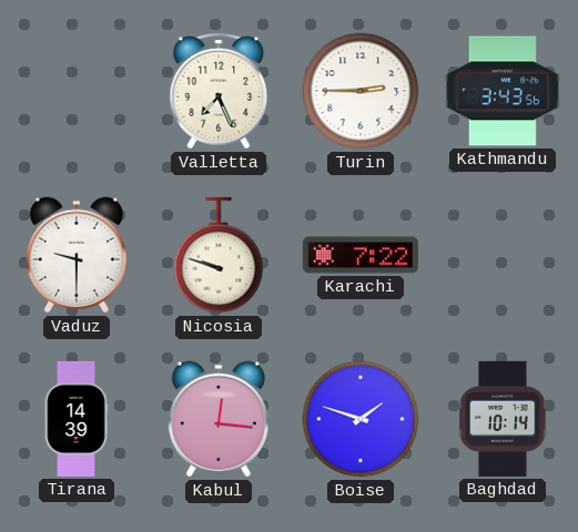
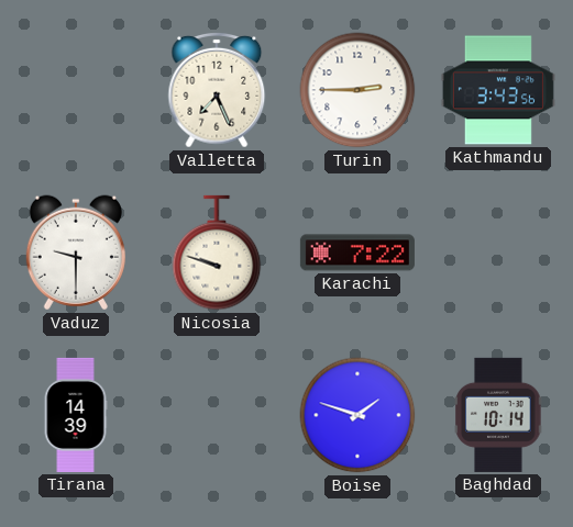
Kabul: 12:16 -> none (219, 419)
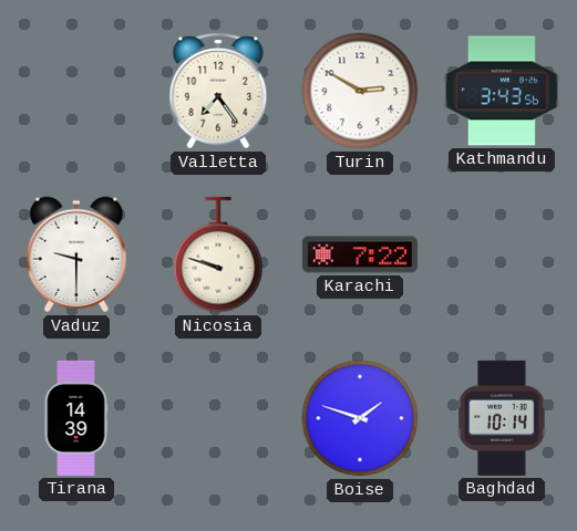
Valletta: 7:26 -> 7:24 (218, 91)
Turin: 2:45 -> 2:50 (360, 91)
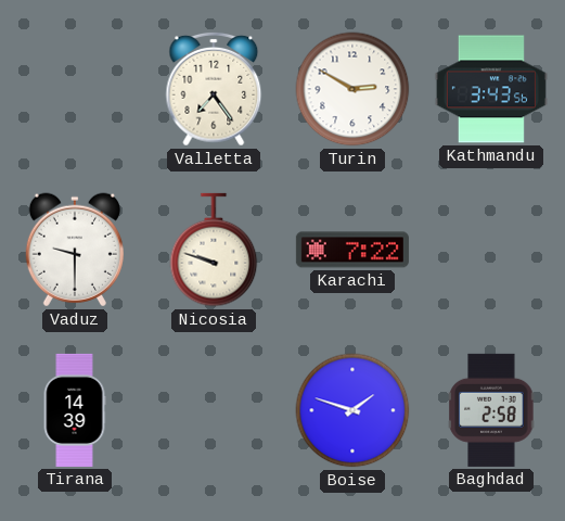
Baghdad: 10:14 -> 2:58 (491, 410)
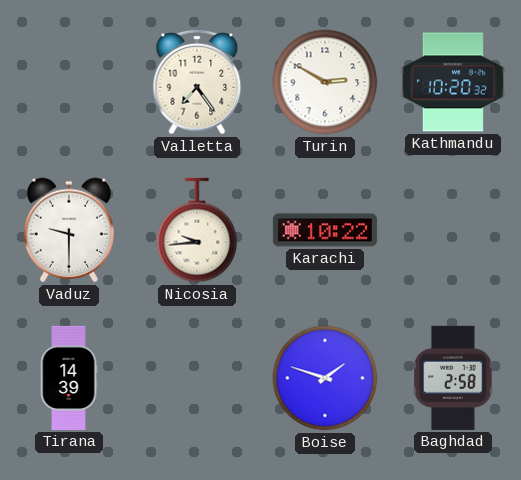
Kathmandu: 3:43 -> 10:20 (453, 82)
Nicosia: 9:48 -> 9:44 (197, 230)
Karachi: 7:22 -> 10:22 (325, 230)
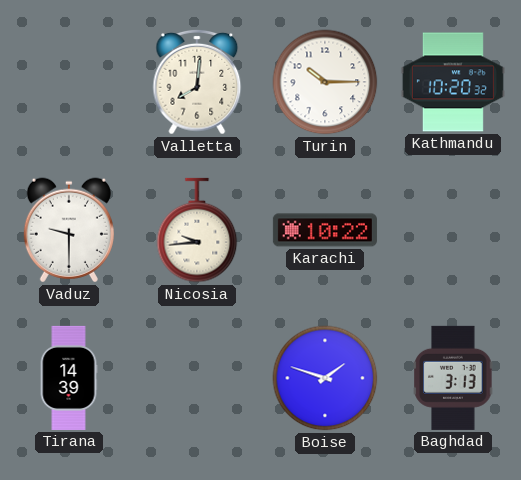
Valletta: 7:24 -> 8:01 (197, 82)
Turin: 2:50 -> 10:15 (325, 82)
Baghdad: 2:58 -> 3:13 (453, 378)
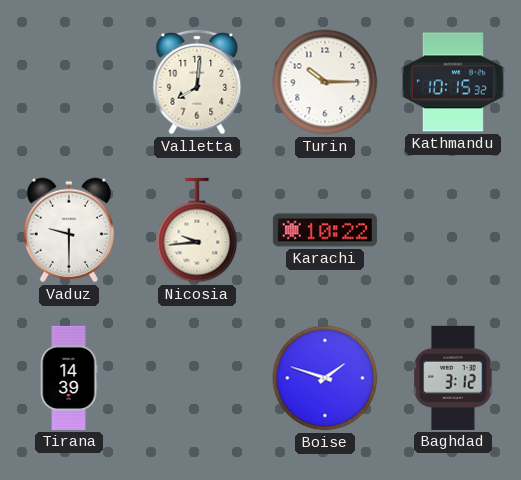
Kathmandu: 10:20 -> 10:15 (453, 82)
Baghdad: 3:13 -> 3:12 (453, 378)
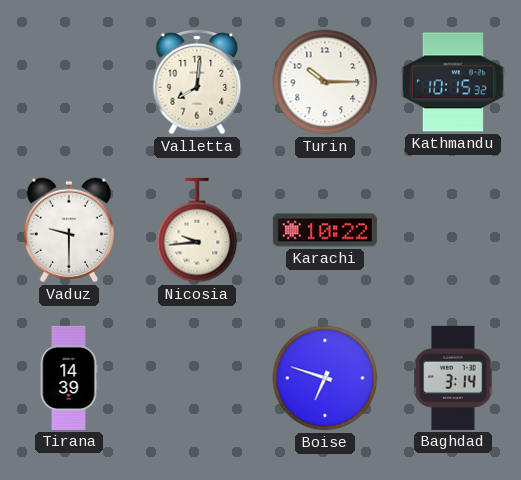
Boise: 1:48 -> 6:48 (325, 378)
Baghdad: 3:12 -> 3:14 (453, 378)
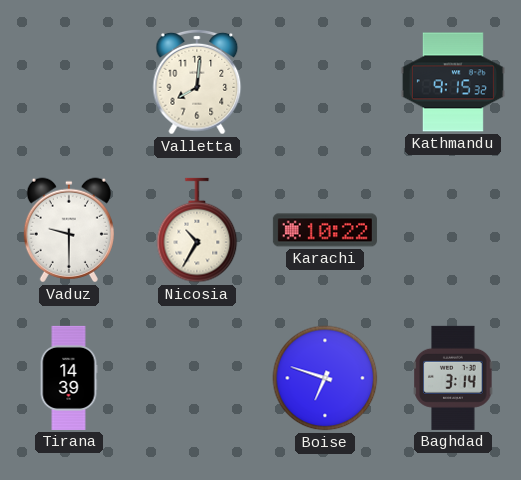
Turin: 10:15 -> none (325, 82)
Kathmandu: 10:15 -> 9:15 (453, 82)
Nicosia: 9:44 -> 10:35 (197, 230)
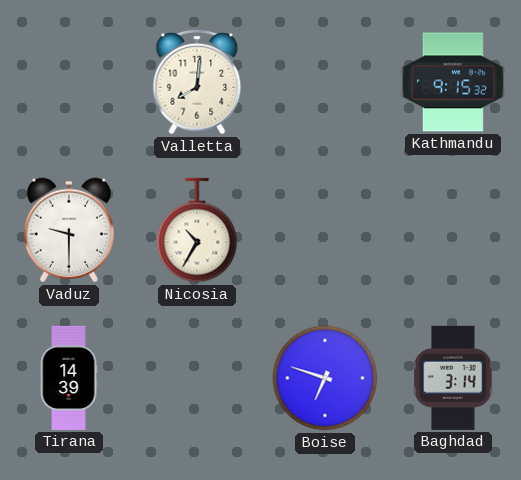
Karachi: 10:22 -> none (325, 230)
